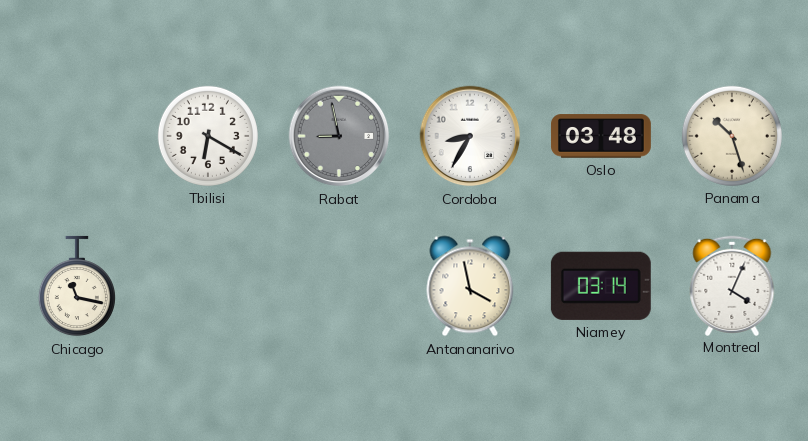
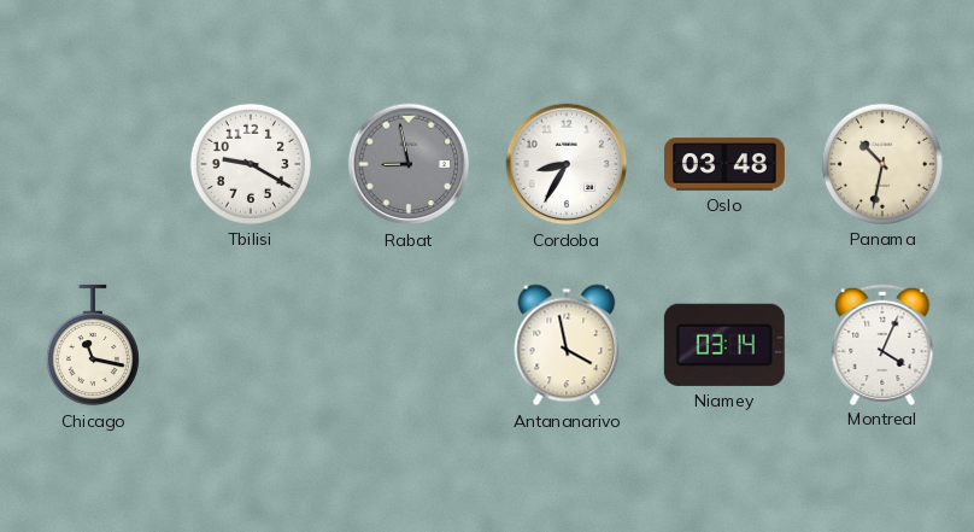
Tbilisi: 6:20 -> 9:20 (251, 164)
Panama: 10:27 -> 10:32 (882, 164)
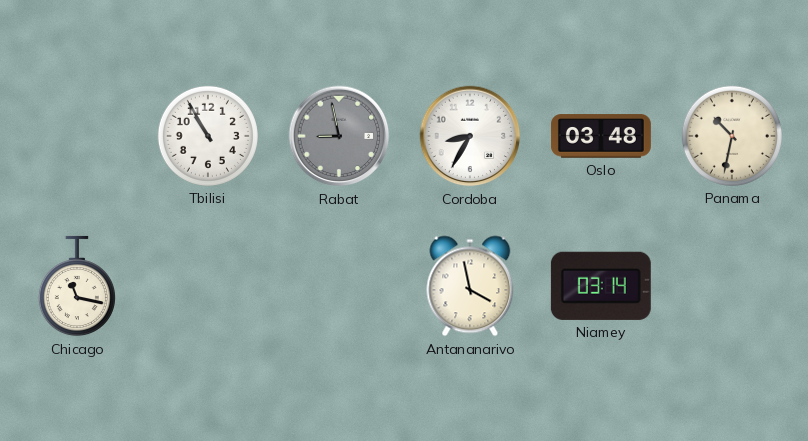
Tbilisi: 9:20 -> 10:55 (208, 136)
Montreal: 4:04 -> none (882, 344)
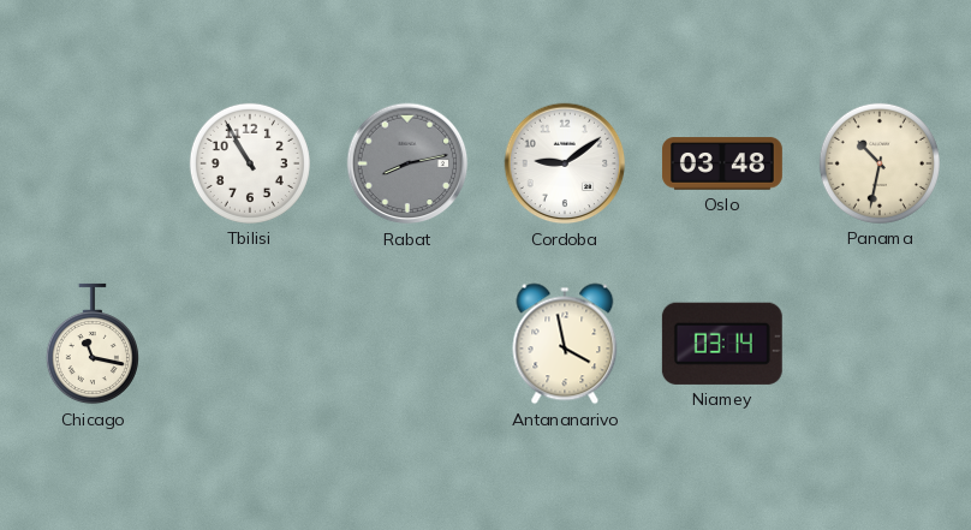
Rabat: 8:58 -> 8:13 (407, 163)
Cordoba: 8:35 -> 9:09 (565, 163)
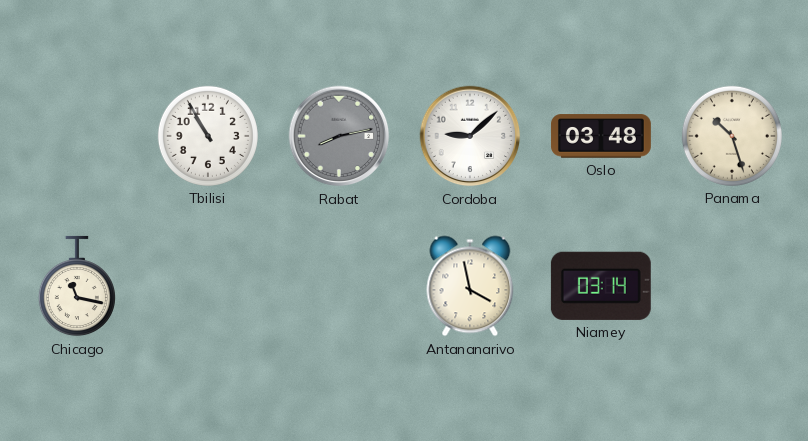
Cordoba: 9:09 -> 9:08 (470, 136)
Panama: 10:32 -> 10:27 (732, 136)
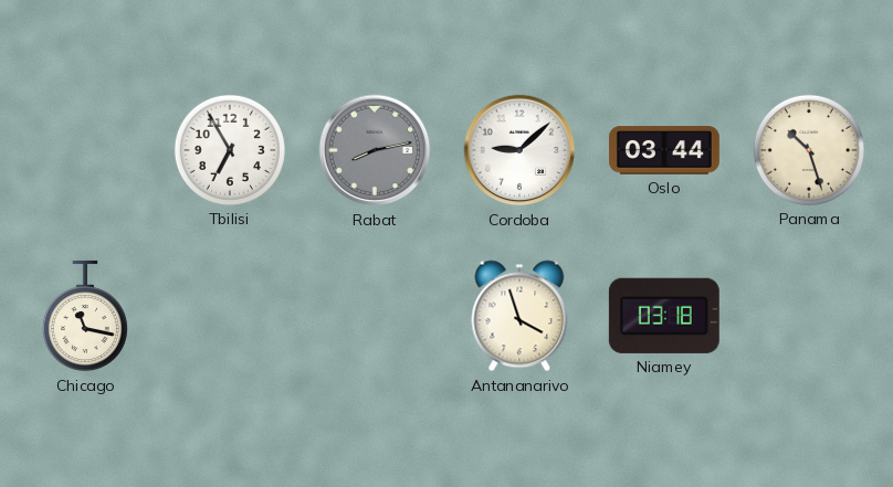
Tbilisi: 10:55 -> 6:55 (230, 150)
Oslo: 03:48 -> 03:44 (664, 150)
Antananarivo: 3:58 -> 3:57 (519, 316)
Niamey: 03:14 -> 03:18 (664, 316)
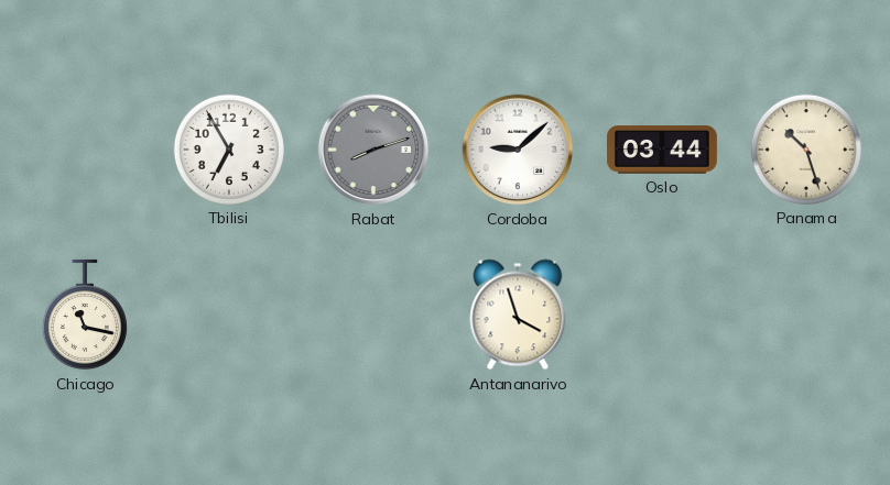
Rabat: 8:13 -> 8:12 (373, 150)
Niamey: 03:18 -> none (664, 316)
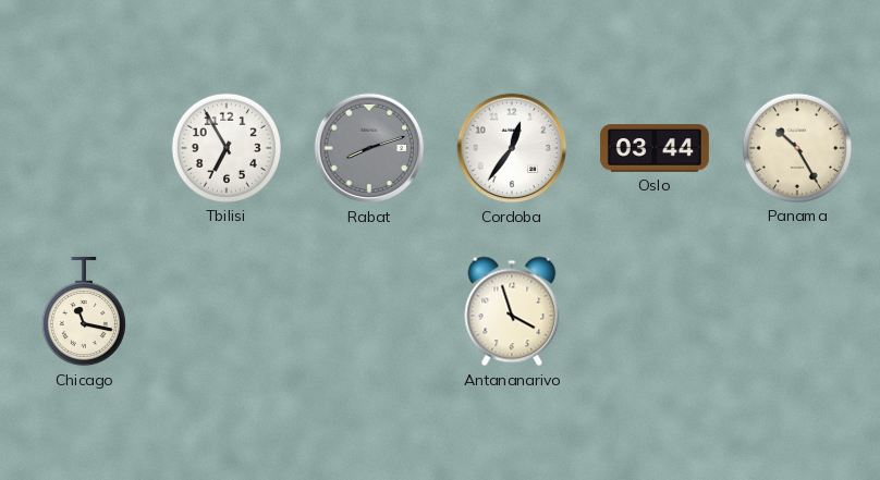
Cordoba: 9:08 -> 12:36 (512, 148)
Panama: 10:27 -> 10:25 (797, 148)
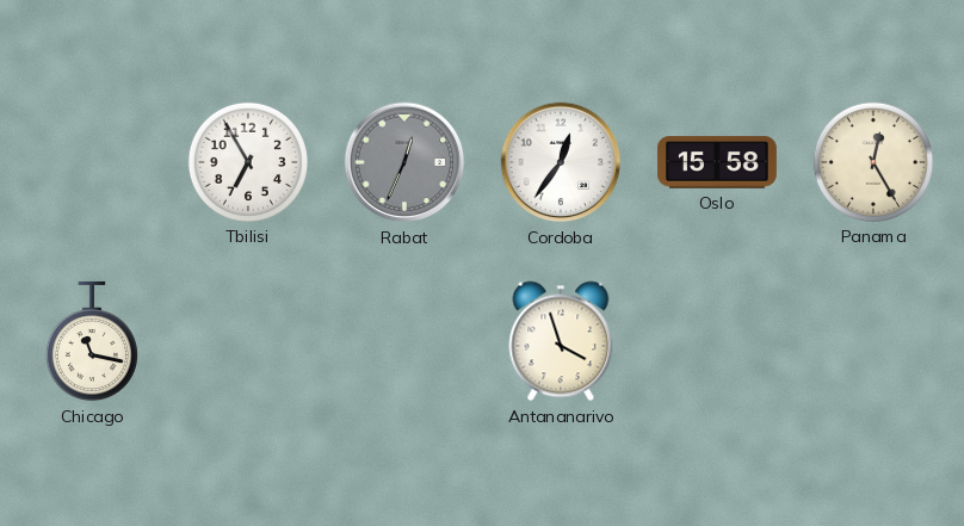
Rabat: 8:12 -> 12:34 (404, 162)
Oslo: 03:44 -> 15:58 (717, 162)
Panama: 10:25 -> 12:25 (873, 162)
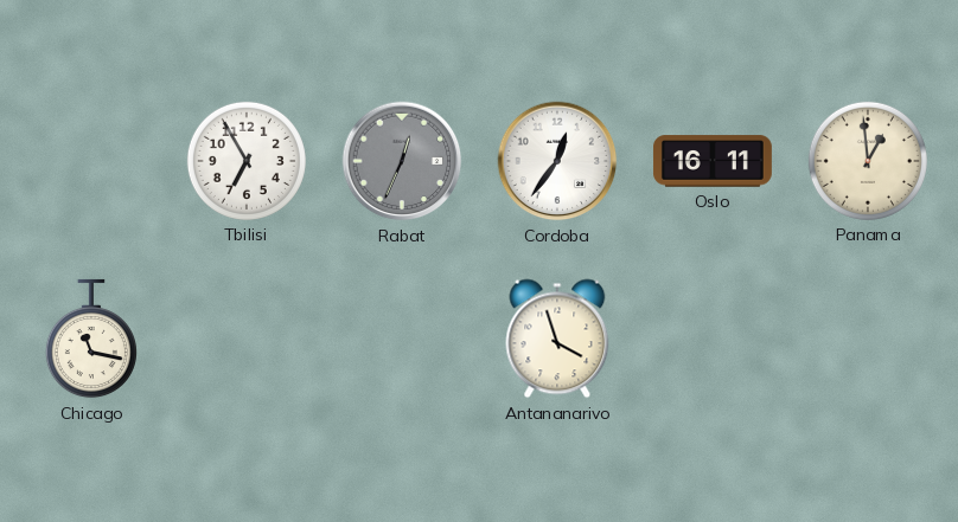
Oslo: 15:58 -> 16:11 (713, 161)
Panama: 12:25 -> 12:59 (868, 161)
